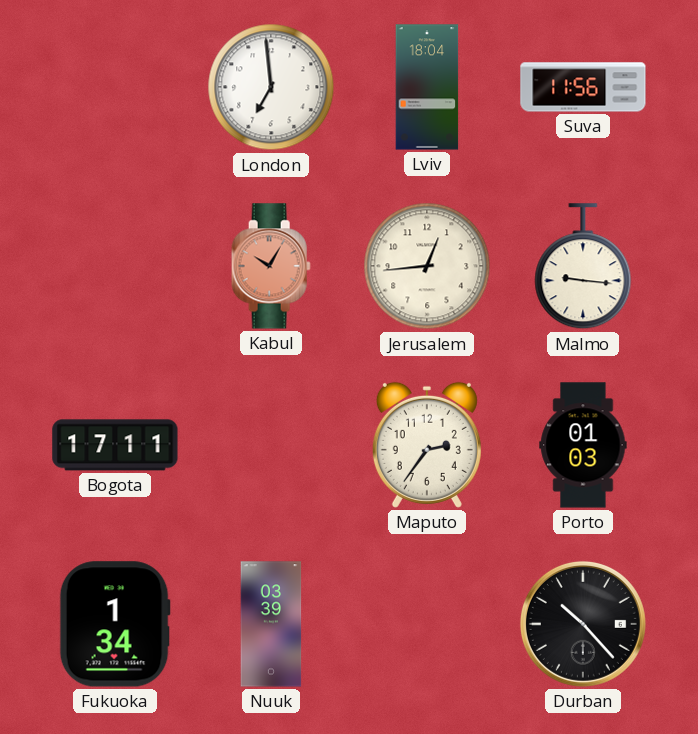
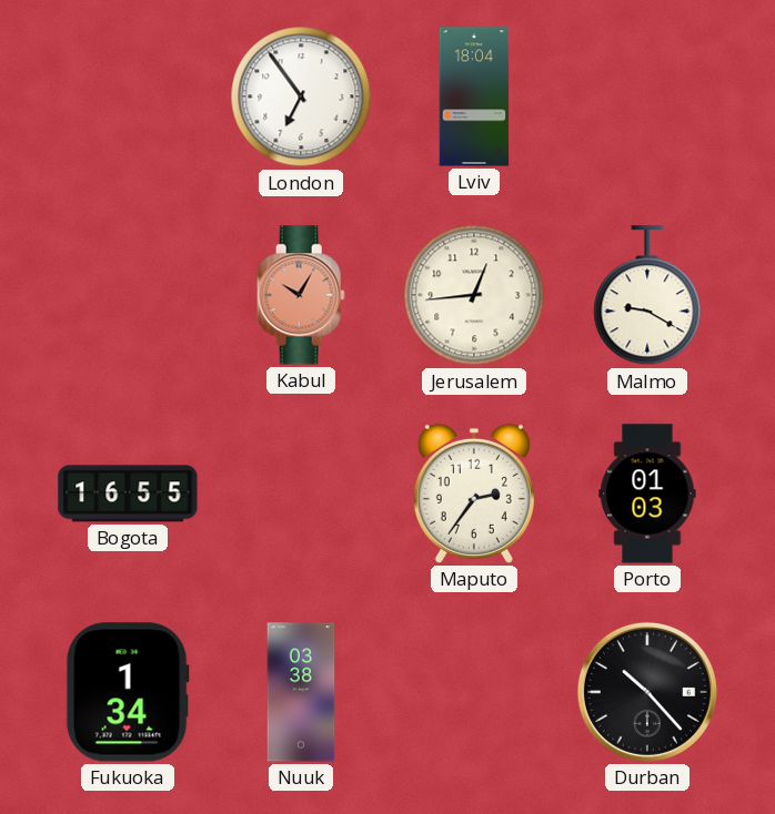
London: 6:59 -> 6:54 (301, 96)
Suva: 11:56 -> none (583, 87)
Malmo: 9:16 -> 9:20 (647, 296)
Bogota: 17:11 -> 16:55 (128, 494)
Nuuk: 03:39 -> 03:38 (301, 692)
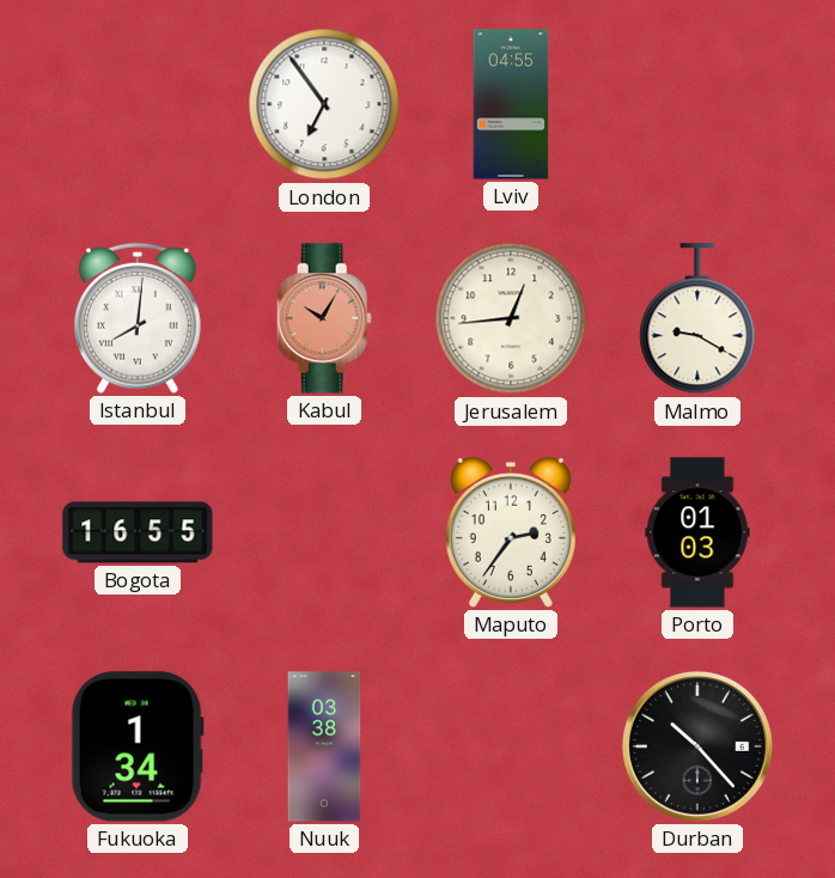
Lviv: 18:04 -> 04:55 (511, 104)
Istanbul: none -> 8:01 (139, 318)
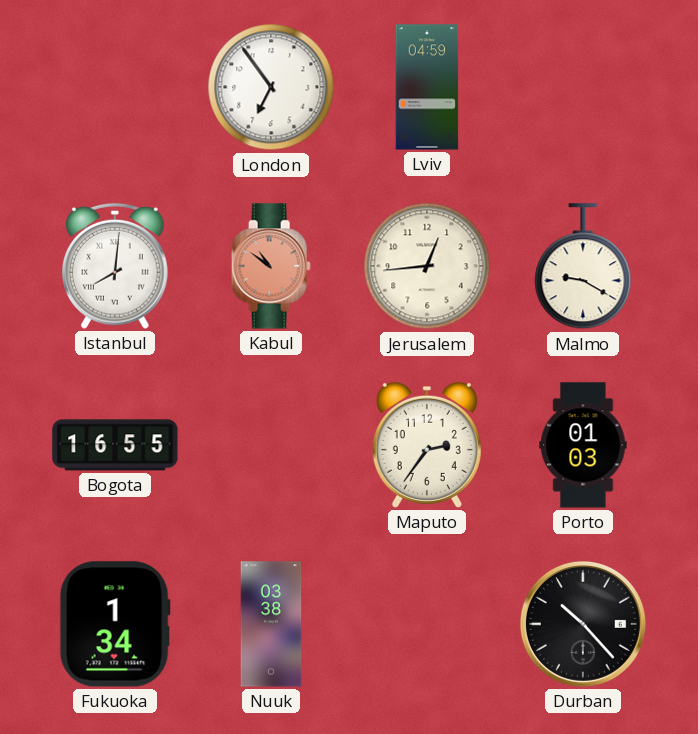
Lviv: 04:55 -> 04:59 (427, 87)
Kabul: 10:05 -> 10:51 (271, 266)
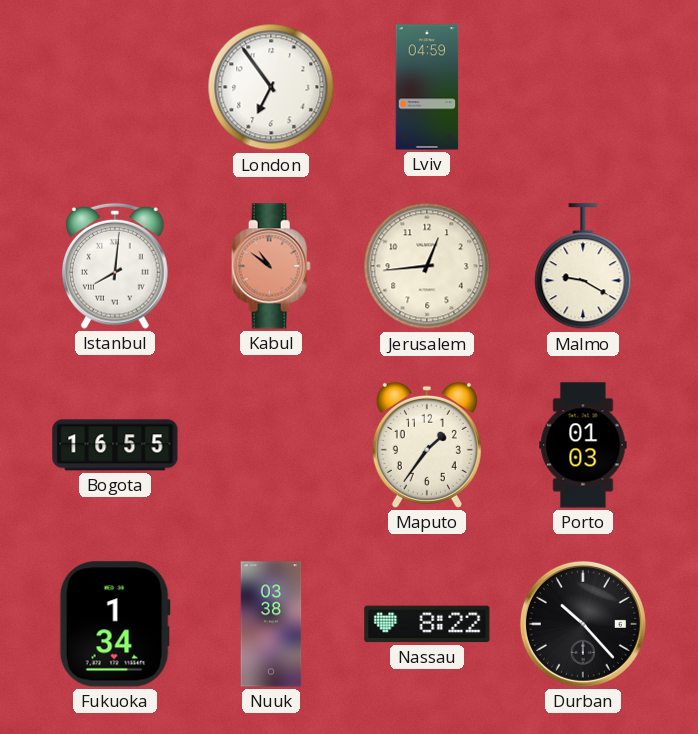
Maputo: 2:36 -> 1:36 (427, 445)
Nassau: none -> 8:22 (427, 624)
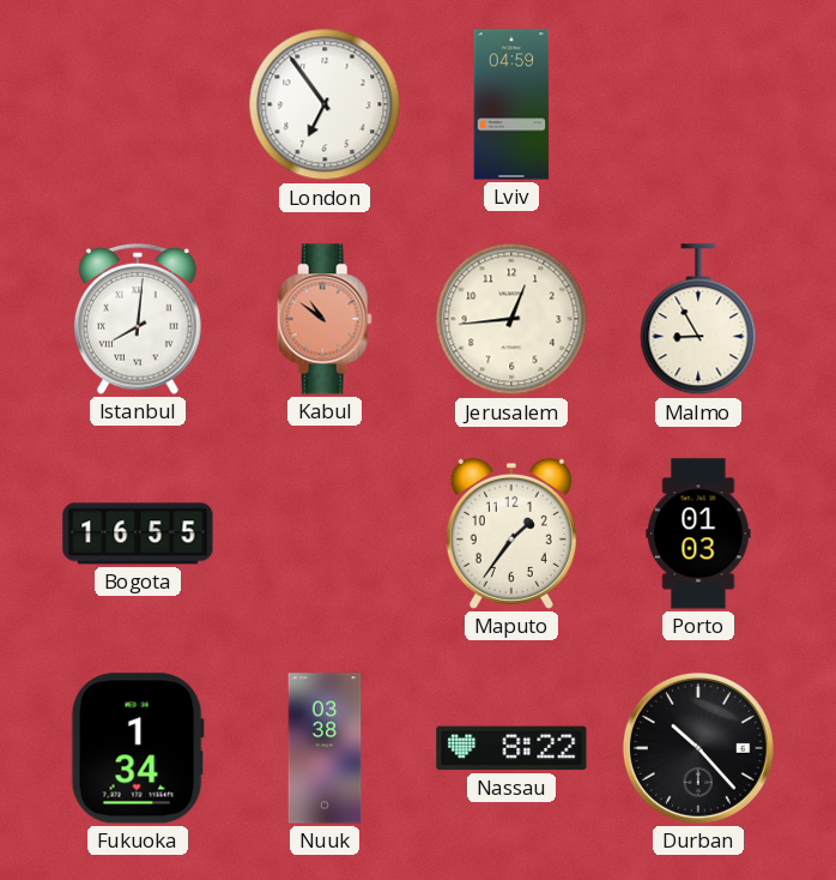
Malmo: 9:20 -> 8:55 (698, 320)
